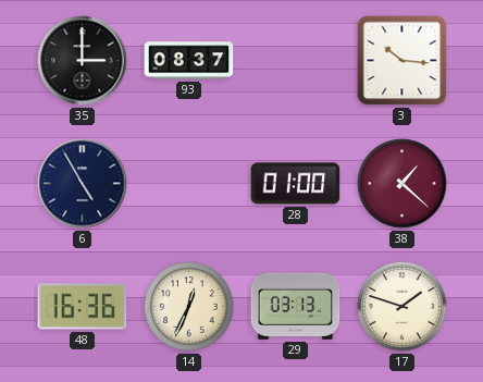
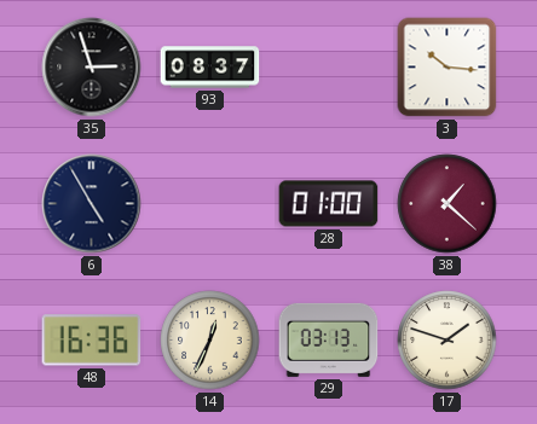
35: 3:00 -> 2:57 (92, 68)
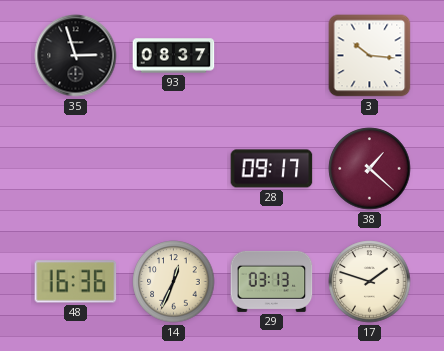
6: 4:55 -> none (92, 204)
28: 01:00 -> 09:17 (272, 169)
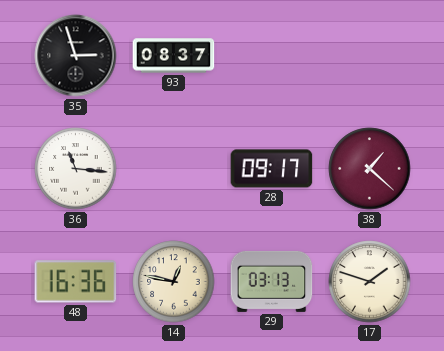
3: 10:16 -> none (370, 56)
36: none -> 11:16 (76, 169)
14: 12:34 -> 12:47 (174, 282)
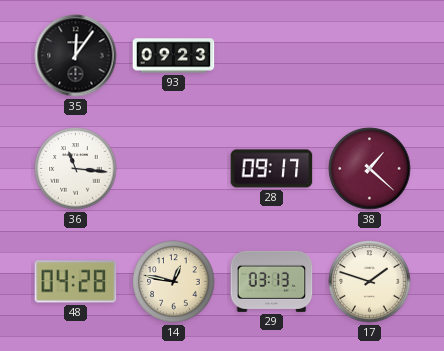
35: 2:57 -> 12:06 (76, 56)
93: 08:37 -> 09:23 (174, 56)
48: 16:36 -> 04:28 (76, 282)
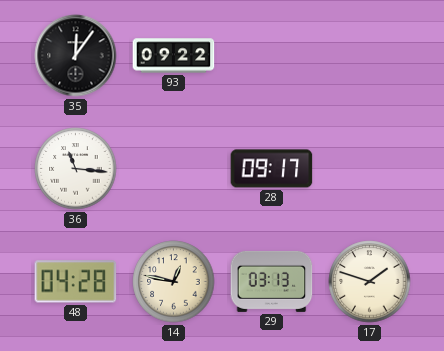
93: 09:23 -> 09:22 (174, 56)
38: 1:22 -> none (370, 169)
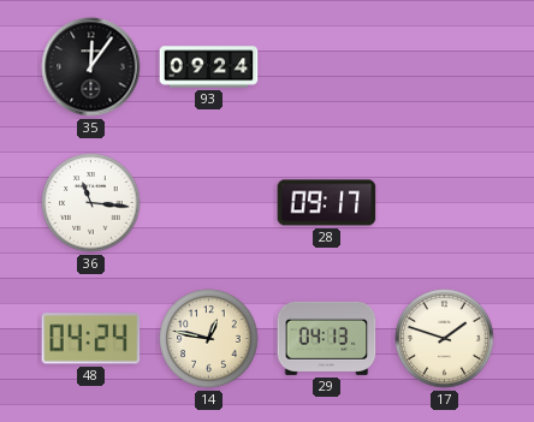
93: 09:22 -> 09:24 (209, 67)
48: 04:28 -> 04:24 (91, 339)
29: 03:13 -> 04:13 (327, 338)
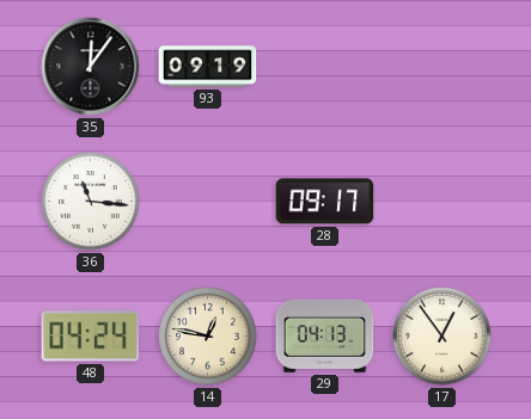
93: 09:24 -> 09:19 (208, 67)
17: 1:48 -> 12:54 (443, 337)
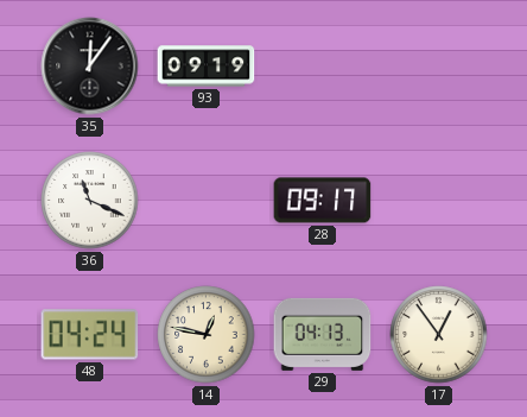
36: 11:16 -> 11:19 (90, 201)
